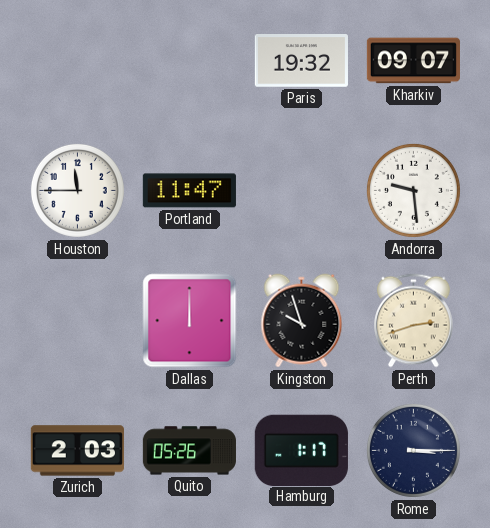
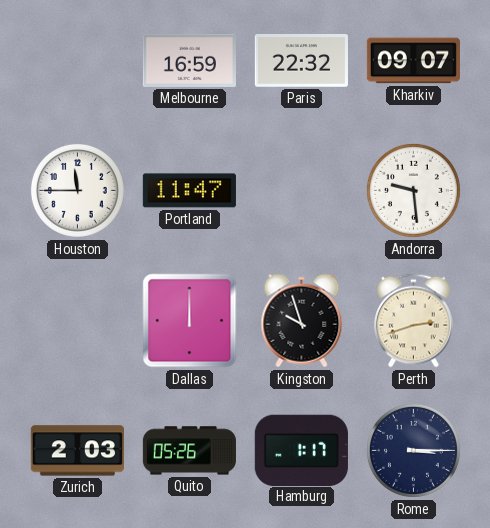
Melbourne: none -> 16:59 (189, 60)
Paris: 19:32 -> 22:32 (301, 61)
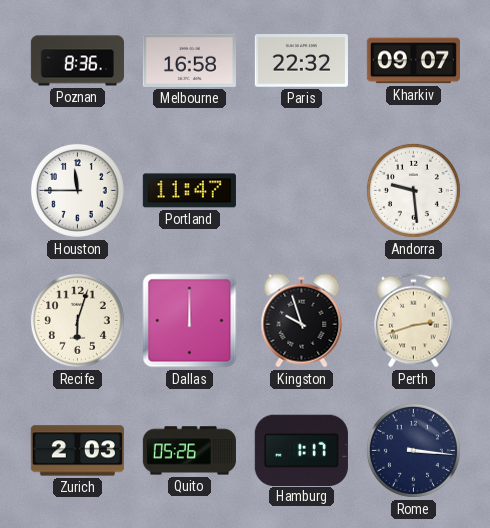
Poznan: none -> 8:36 (77, 61)
Melbourne: 16:59 -> 16:58 (189, 60)
Recife: none -> 6:03 (77, 320)
Rome: 3:15 -> 3:16 (413, 450)
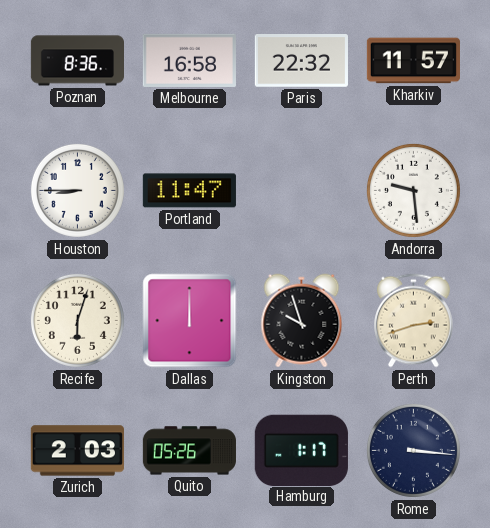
Kharkiv: 09:07 -> 11:57 (413, 61)
Houston: 11:45 -> 8:45 (77, 190)
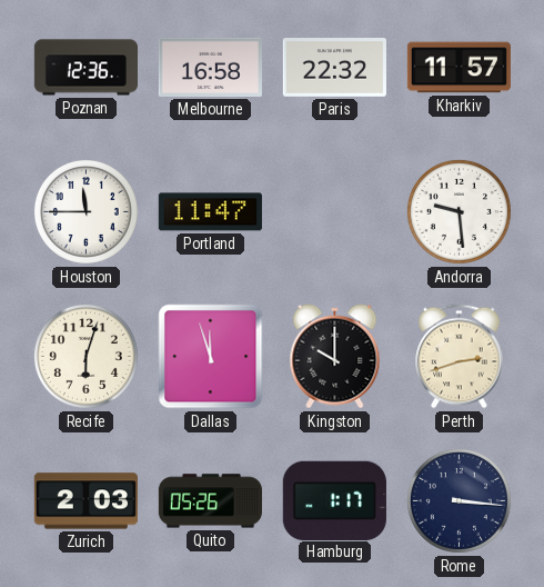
Poznan: 8:36 -> 12:36 (85, 68)
Houston: 8:45 -> 11:45 (85, 211)
Dallas: 12:00 -> 11:57 (211, 357)
Kingston: 9:57 -> 10:00 (335, 357)
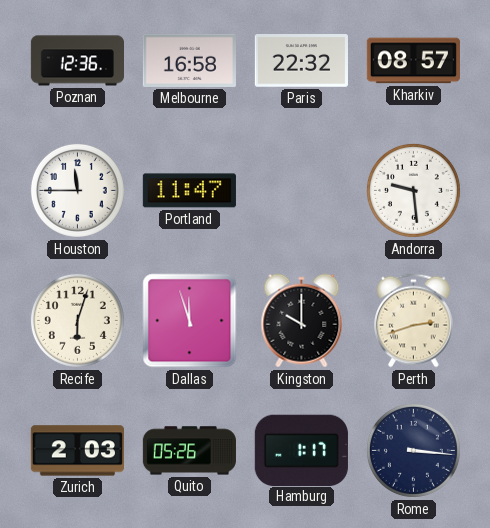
Kharkiv: 11:57 -> 08:57 (413, 61)
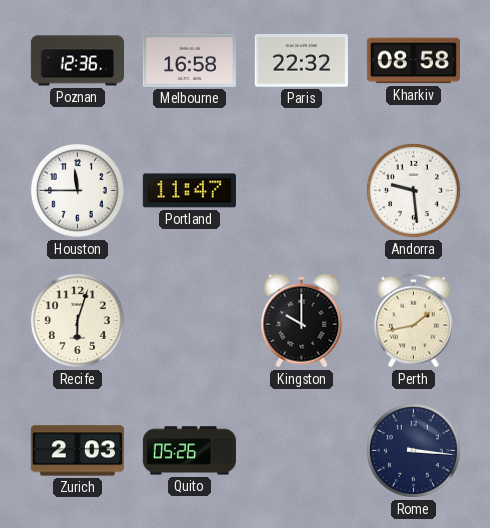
Kharkiv: 08:57 -> 08:58 (413, 61)
Dallas: 11:57 -> none (190, 321)
Perth: 2:42 -> 1:43 (414, 321)
Hamburg: 1:17 -> none (301, 450)
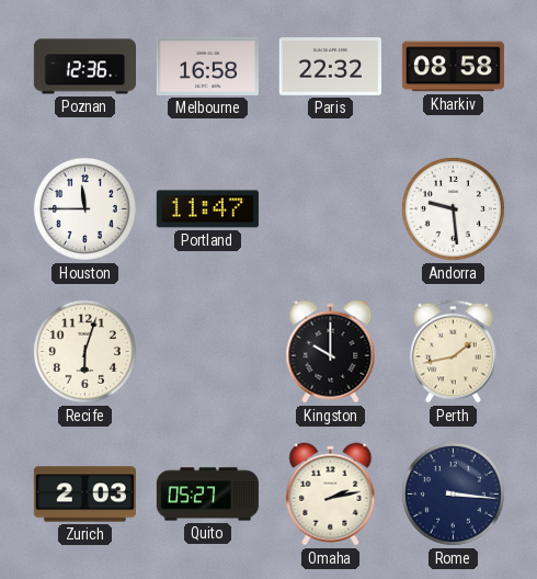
Quito: 05:26 -> 05:27 (207, 495)
Omaha: none -> 2:13 (331, 495)
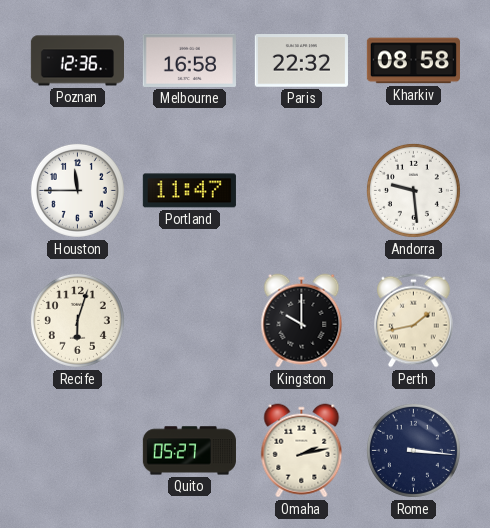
Zurich: 2:03 -> none (84, 495)
